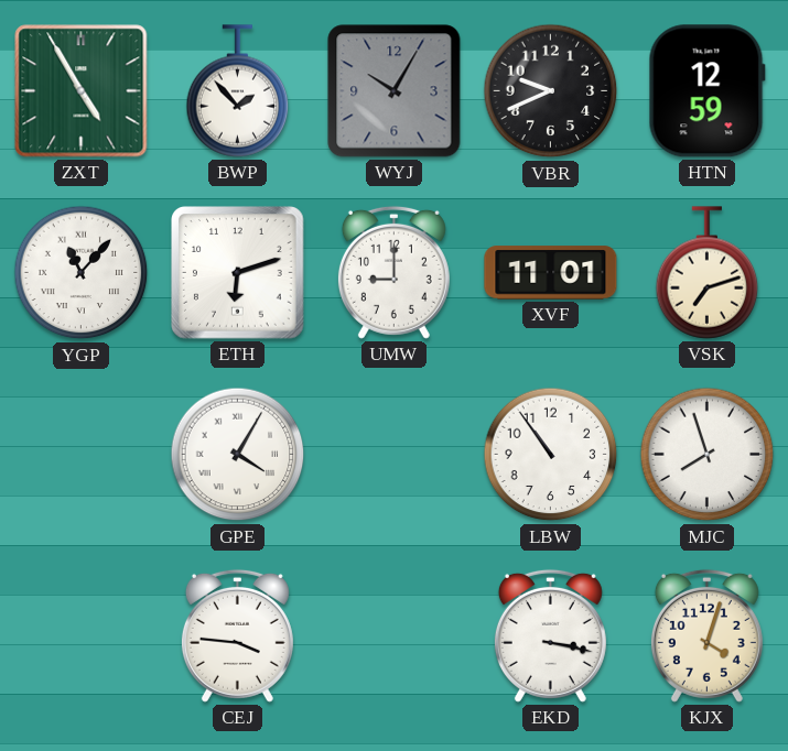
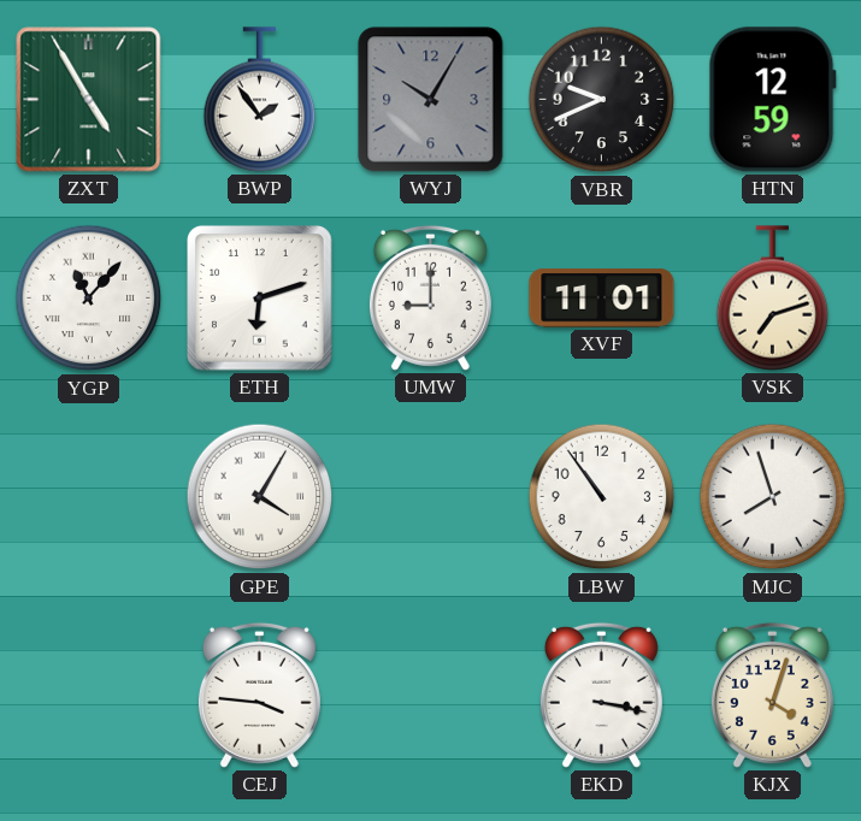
BWP: 1:53 -> 1:54 (260, 100)
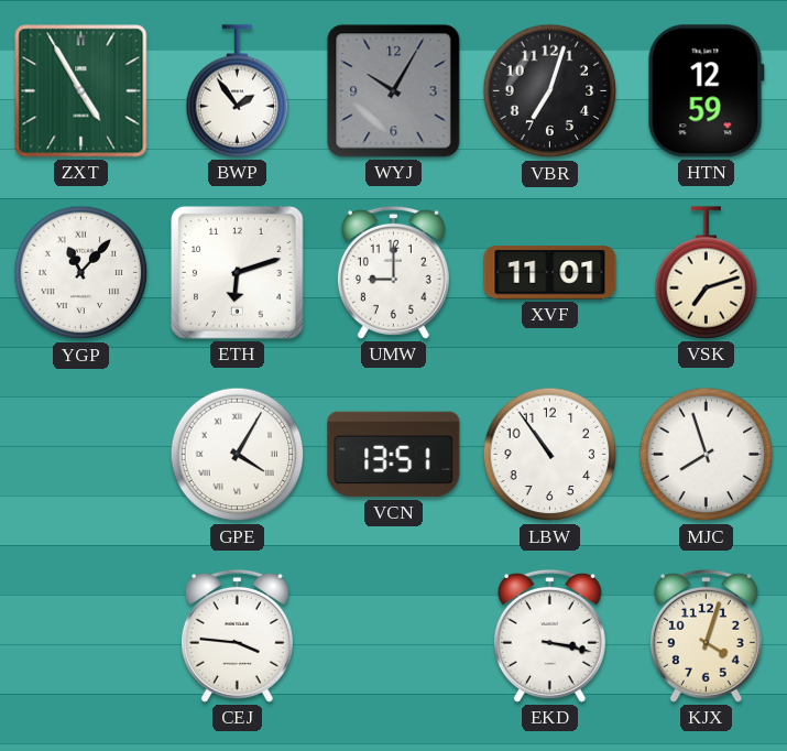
VBR: 9:41 -> 7:03 (550, 91)
VCN: none -> 13:51 (394, 455)
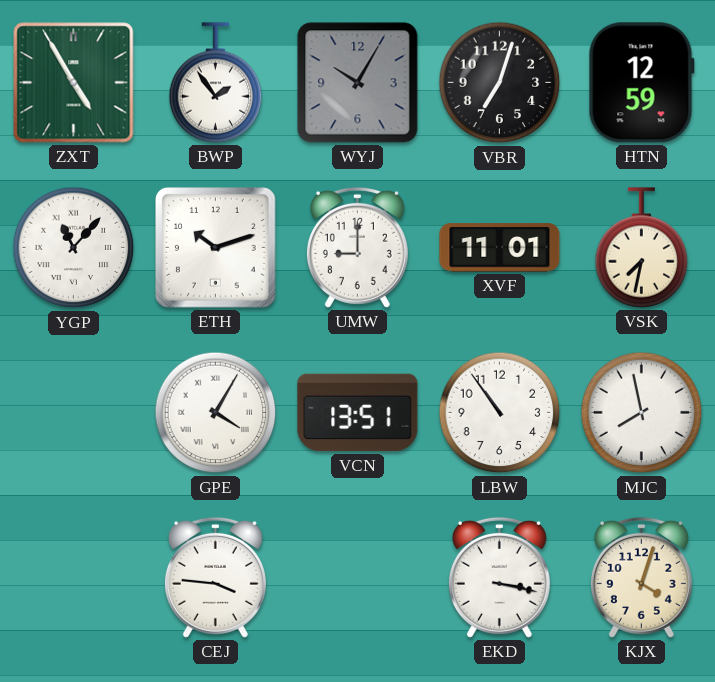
ETH: 6:12 -> 10:12 (216, 248)
VSK: 7:12 -> 7:32 (642, 248)
MJC: 7:57 -> 7:58 (642, 413)
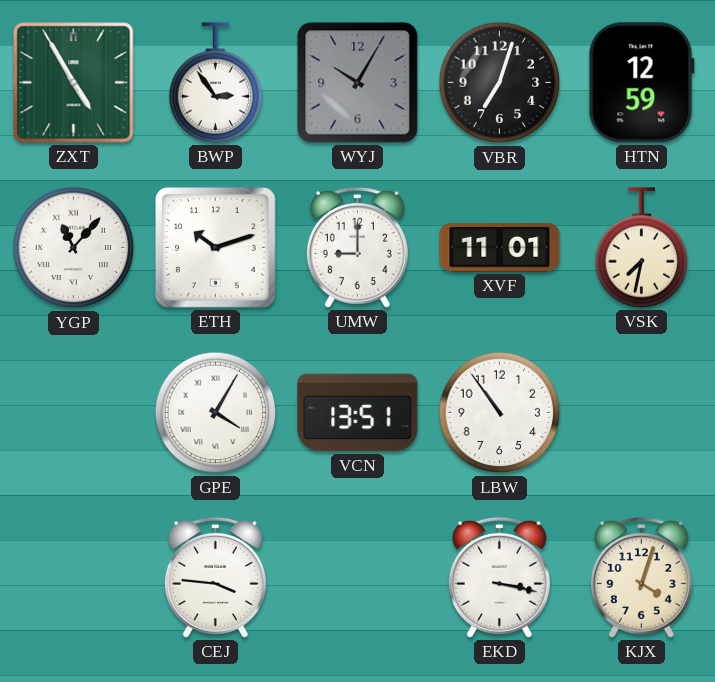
BWP: 1:54 -> 2:54 (216, 83)
MJC: 7:58 -> none (642, 413)
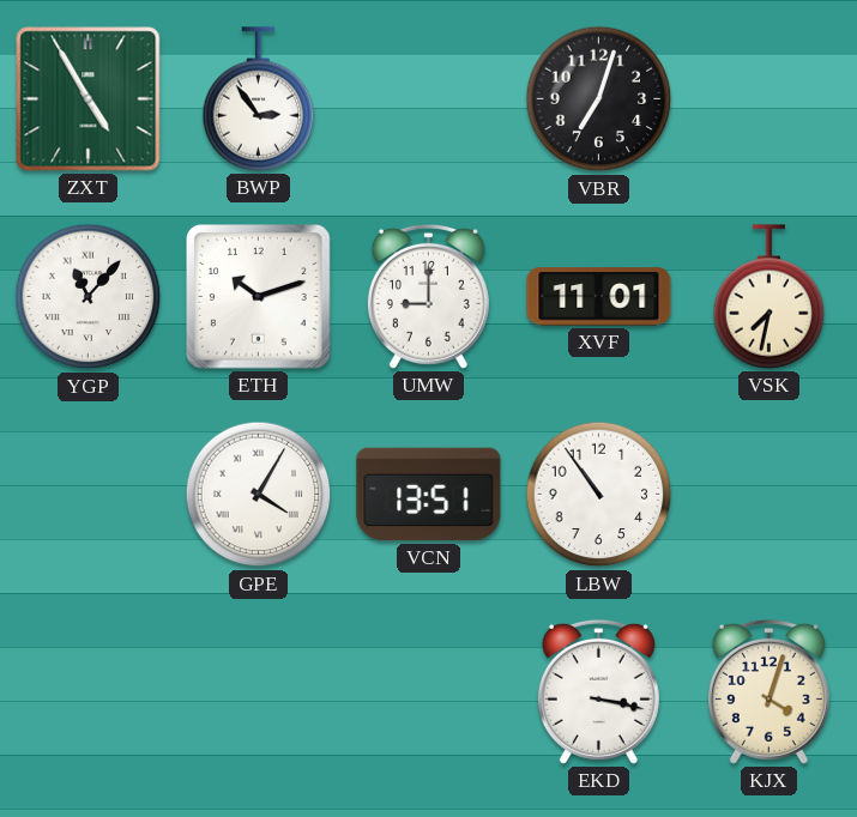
WYJ: 10:05 -> none (358, 83)
HTN: 12:59 -> none (641, 83)
CEJ: 3:46 -> none (215, 577)
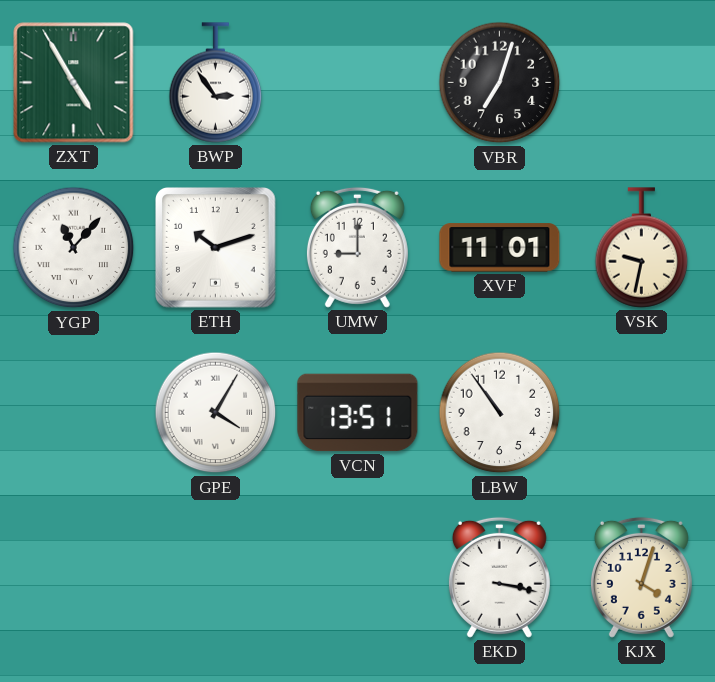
VSK: 7:32 -> 9:32 (642, 248)
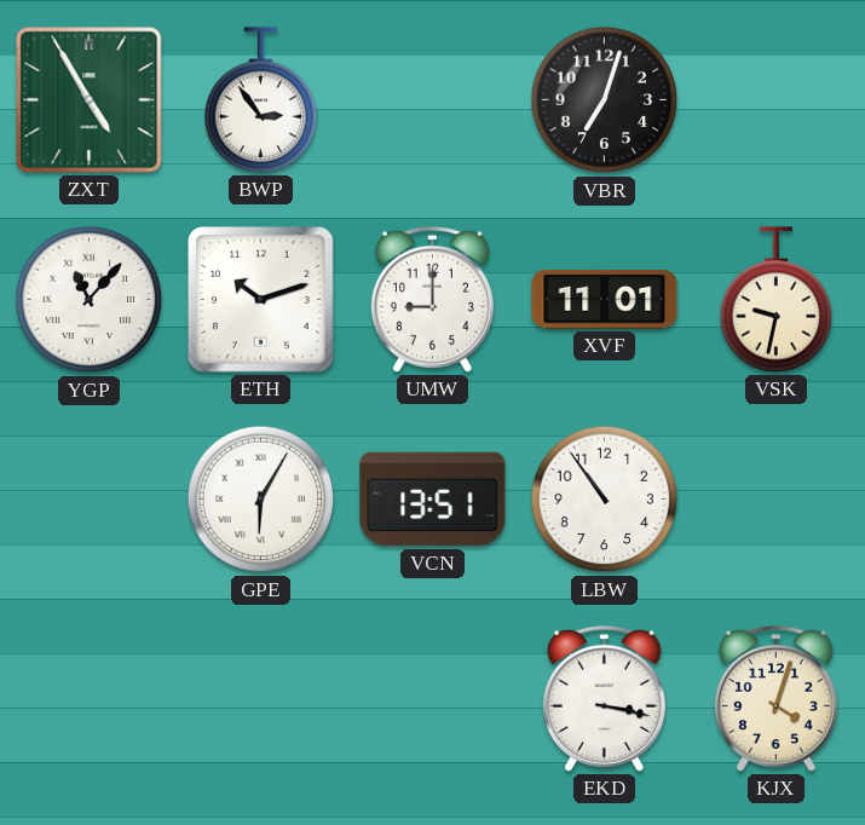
GPE: 4:05 -> 6:05 (261, 500)
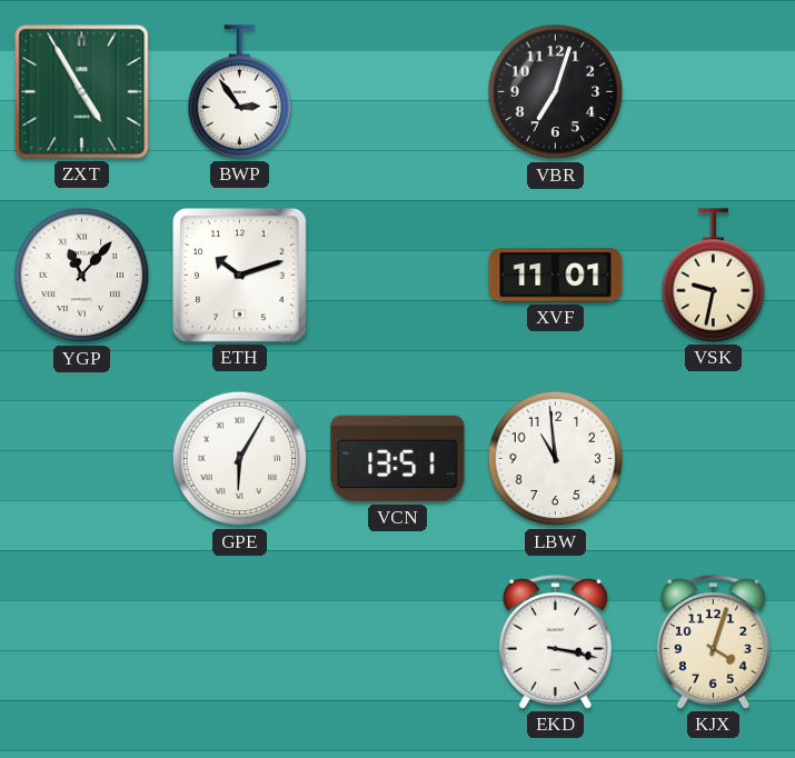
UMW: 9:00 -> none (432, 299)
LBW: 10:54 -> 10:59 (556, 459)
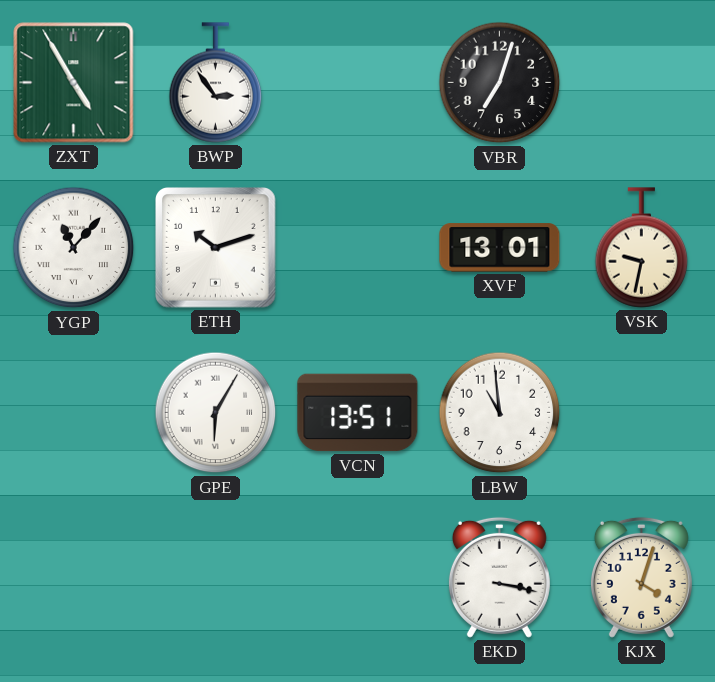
XVF: 11:01 -> 13:01 (500, 248)
